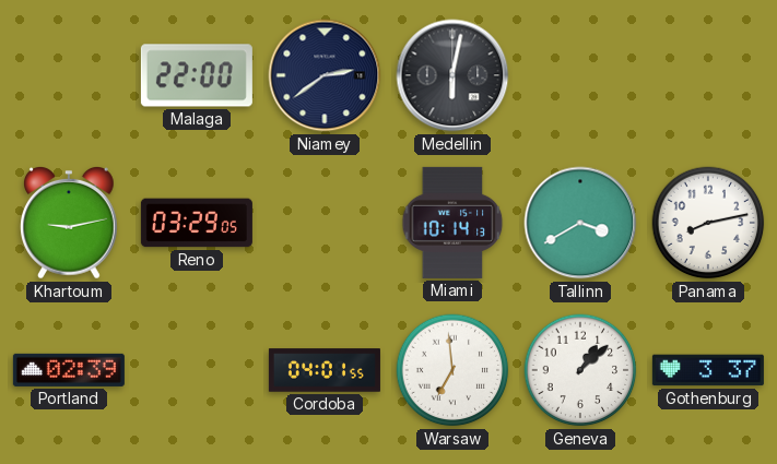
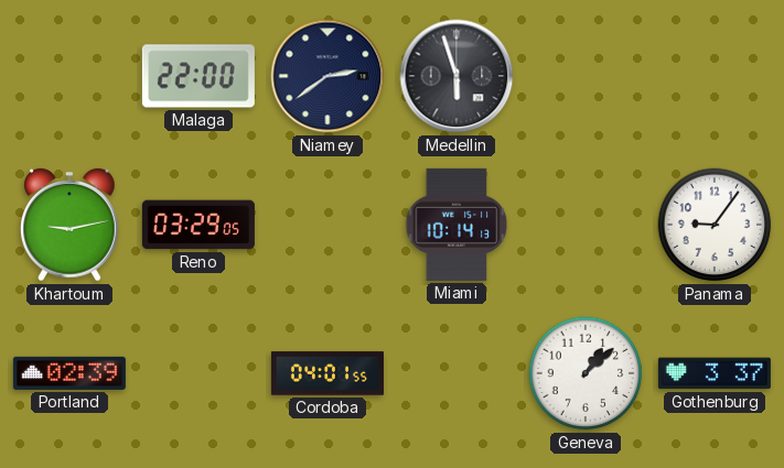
Medellin: 6:02 -> 5:57 (457, 76)
Tallinn: 3:40 -> none (580, 223)
Panama: 8:13 -> 9:06 (715, 225)
Warsaw: 6:59 -> none (452, 370)
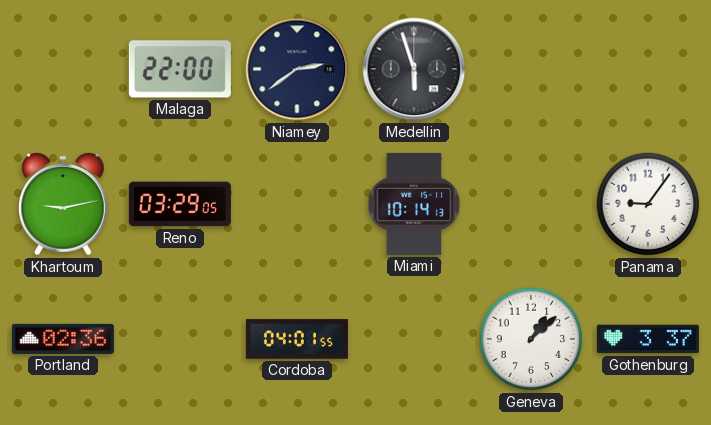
Portland: 02:39 -> 02:36 (63, 339)
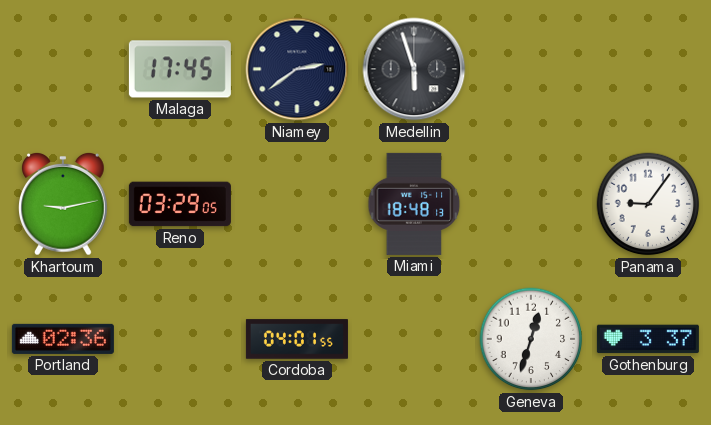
Malaga: 22:00 -> 17:45 (180, 69)
Miami: 10:14 -> 18:48 (414, 204)
Geneva: 1:08 -> 12:33 (531, 339)
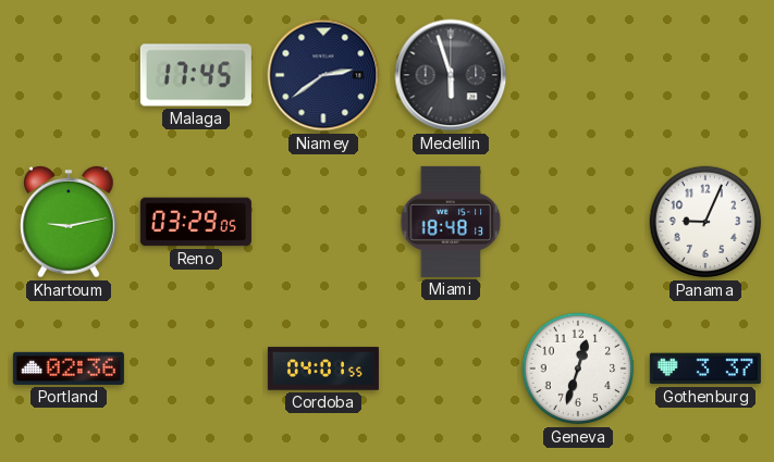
Panama: 9:06 -> 9:04 (705, 222)
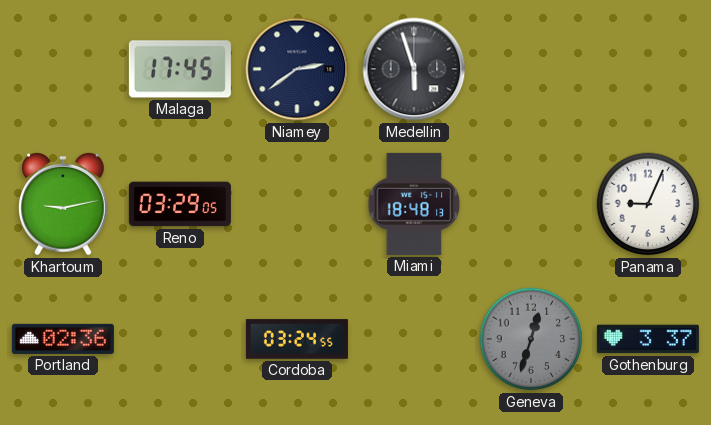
Cordoba: 04:01 -> 03:24 (297, 339)
Geneva dial: white -> grey (531, 339)
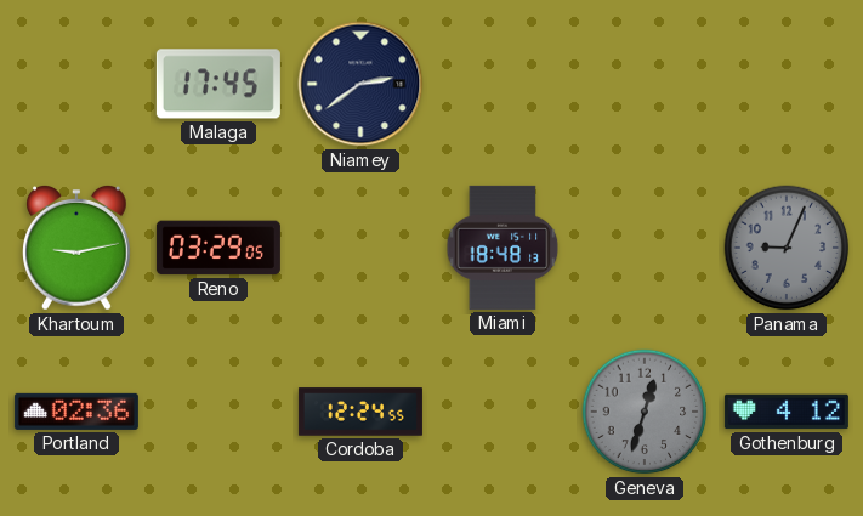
Medellin: 5:57 -> none (414, 69)
Panama dial: white -> grey (787, 248)
Cordoba: 03:24 -> 12:24 (360, 412)
Gothenburg: 3:37 -> 4:12 (787, 412)
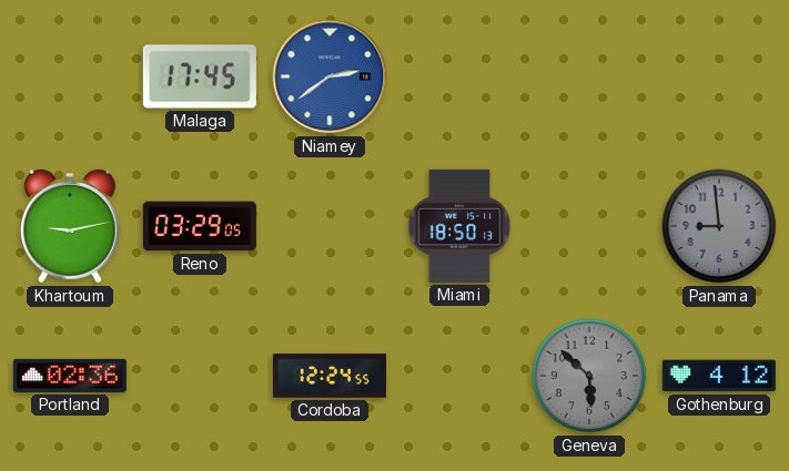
Niamey dial: navy -> blue (330, 76)
Miami: 18:48 -> 18:50 (459, 226)
Panama: 9:04 -> 8:59 (719, 226)
Geneva: 12:33 -> 5:52 (589, 376)
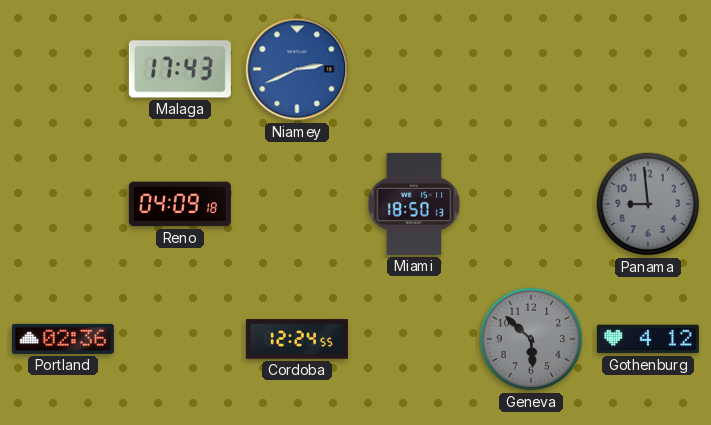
Malaga: 17:45 -> 17:43 (180, 69)
Niamey: 2:39 -> 2:41 (297, 69)
Khartoum: 9:13 -> none (71, 226)
Reno: 03:29 -> 04:09 (180, 204)
